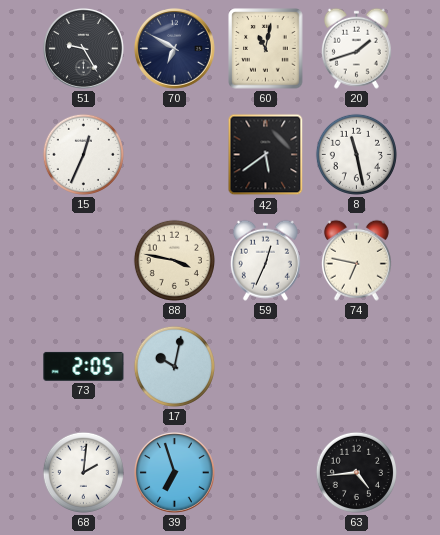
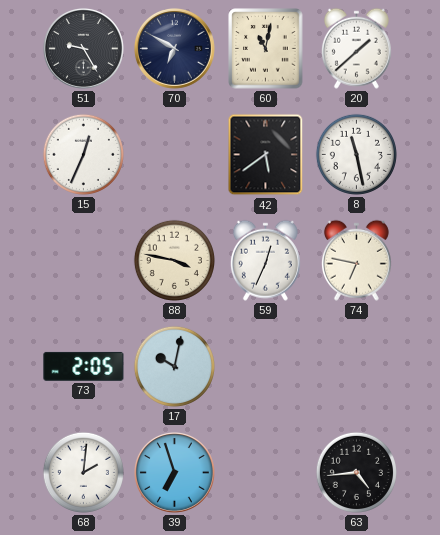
20: 1:42 -> 1:38 (356, 48)
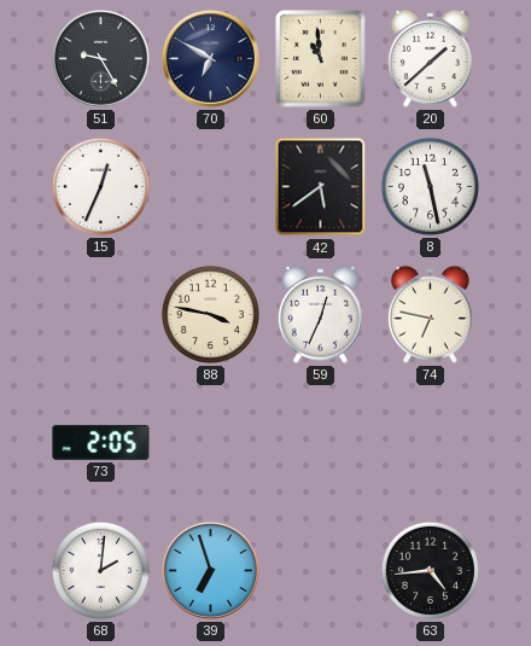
60: 11:02 -> 10:59 (321, 59)
17: 10:02 -> none (174, 366)
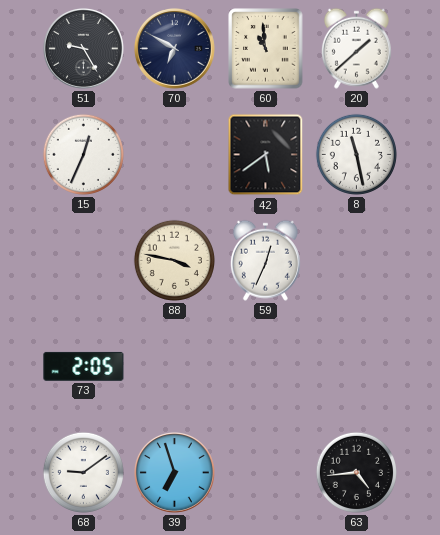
74: 6:47 -> none (430, 314)
68: 2:01 -> 9:09 (83, 472)
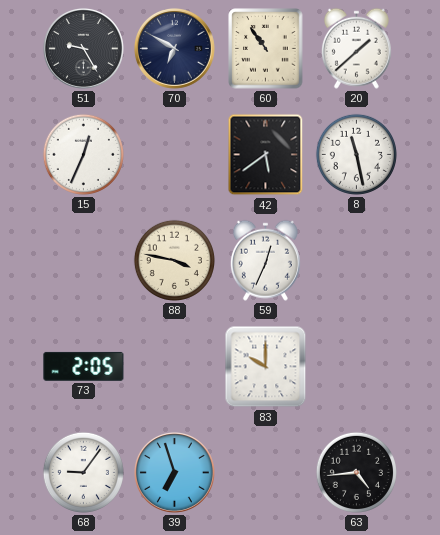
60: 10:59 -> 10:54 (266, 49)
83: none -> 10:00 (266, 367)
68: 9:09 -> 9:06 (83, 472)
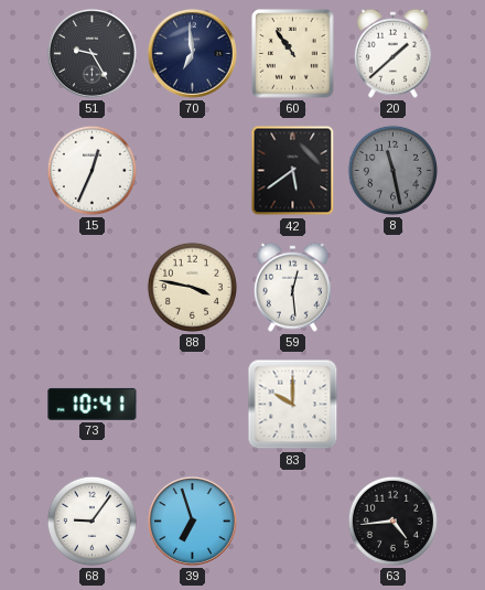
70: 6:50 -> 6:59 (192, 53)
8 dial: white -> grey (392, 170)
59: 12:34 -> 12:29 (292, 287)
73: 2:05 -> 10:41 (93, 404)
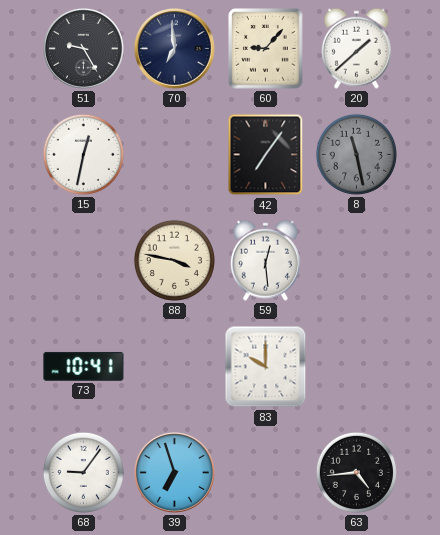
60: 10:54 -> 9:07 (266, 49)
15: 12:34 -> 12:32 (83, 154)
42: 5:39 -> 7:06 (266, 155)
